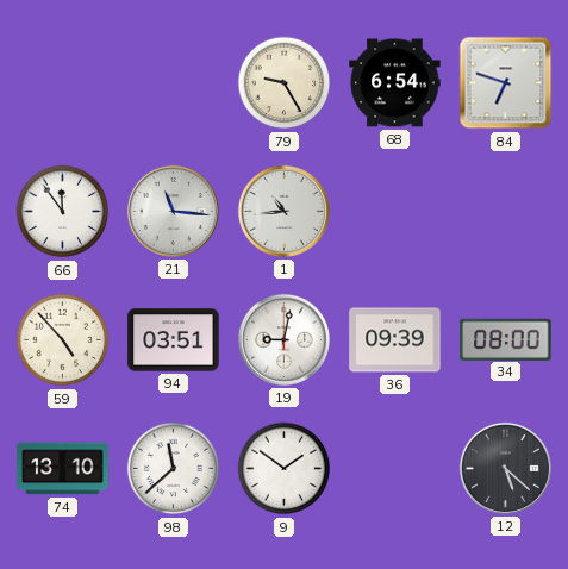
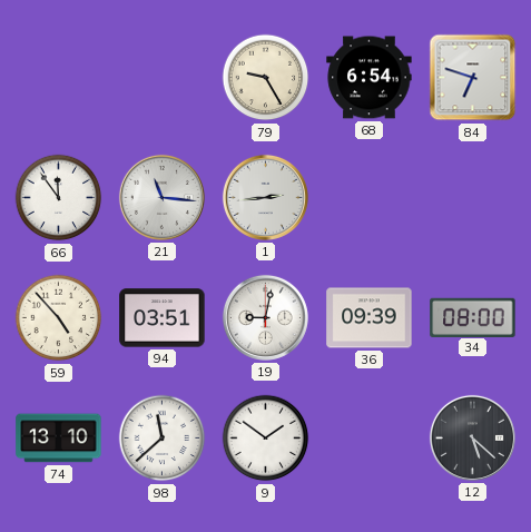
1: 10:44 -> 2:44 (265, 197)
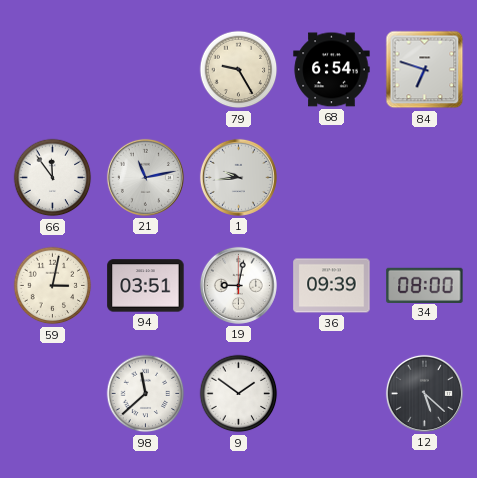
21: 11:16 -> 11:13 (145, 177)
1: 2:44 -> 9:44 (238, 177)
59: 4:53 -> 3:02 (53, 286)
74: 13:10 -> none (59, 439)
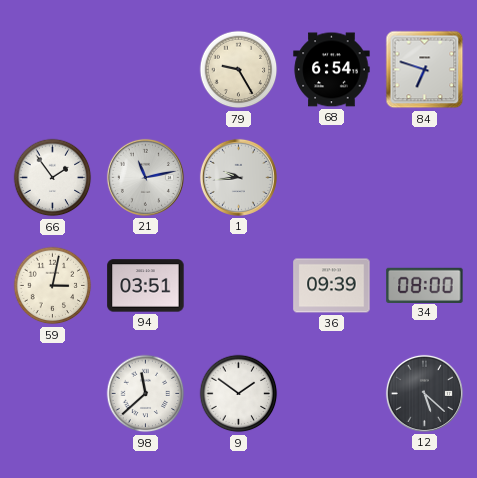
66: 11:54 -> 1:54 (53, 178)
19: 9:02 -> none (238, 285)
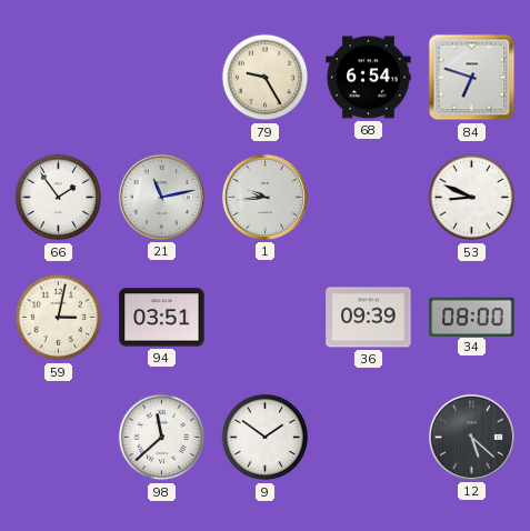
53: none -> 8:49 (472, 198)
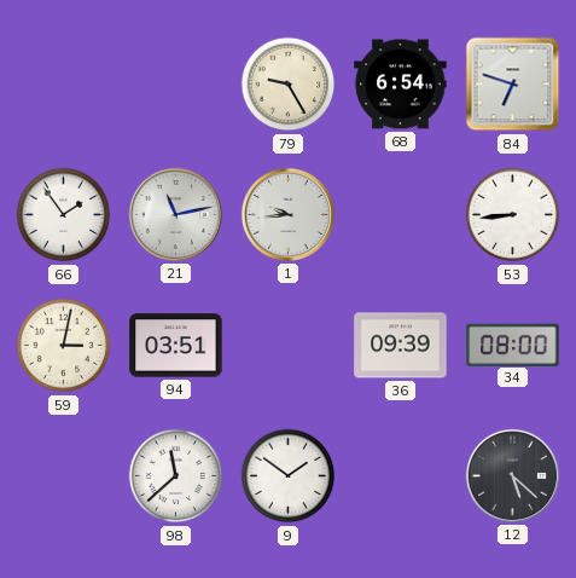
53: 8:49 -> 8:44 (513, 215)
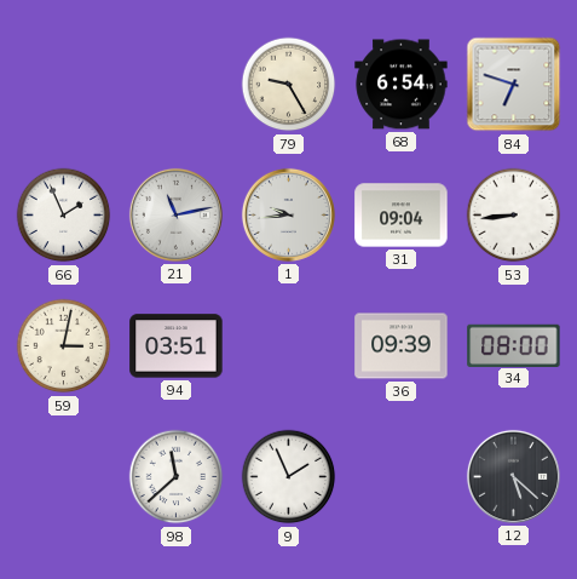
66: 1:54 -> 1:56 (64, 216)
31: none -> 09:04 (402, 216)
9: 1:51 -> 1:56 (289, 477)
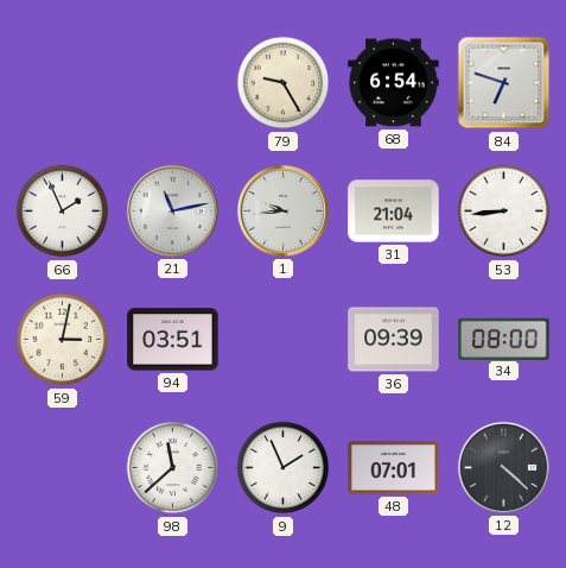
31: 09:04 -> 21:04 (394, 212)
48: none -> 07:01 (394, 468)
12: 5:22 -> 4:22 (503, 467)
